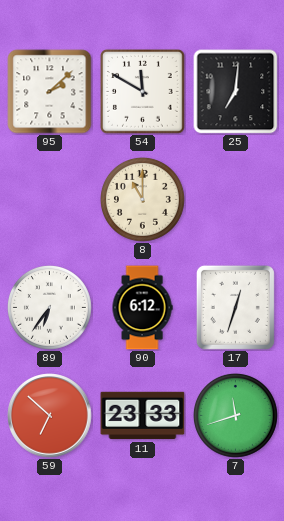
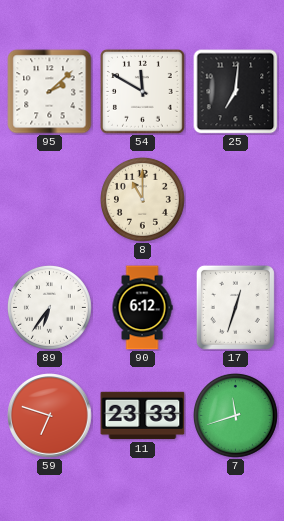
59: 6:52 -> 6:48 (50, 416)
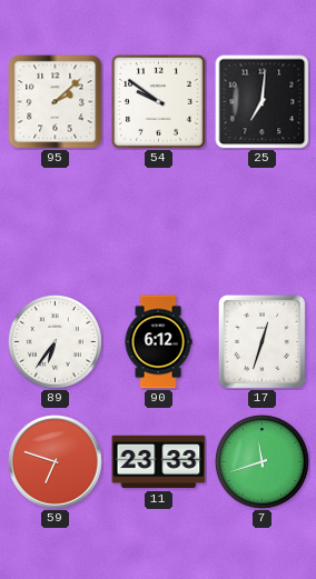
54: 11:50 -> 9:51 (159, 102)
8: 11:00 -> none (142, 199)
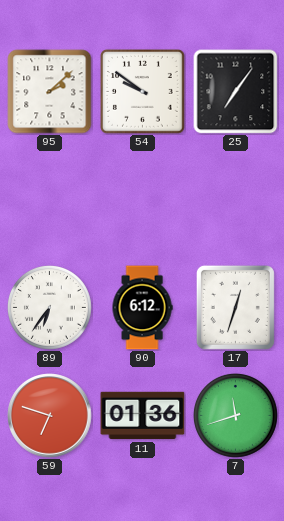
25: 7:01 -> 7:06 (236, 92)
11: 23:33 -> 01:36 (143, 416)
